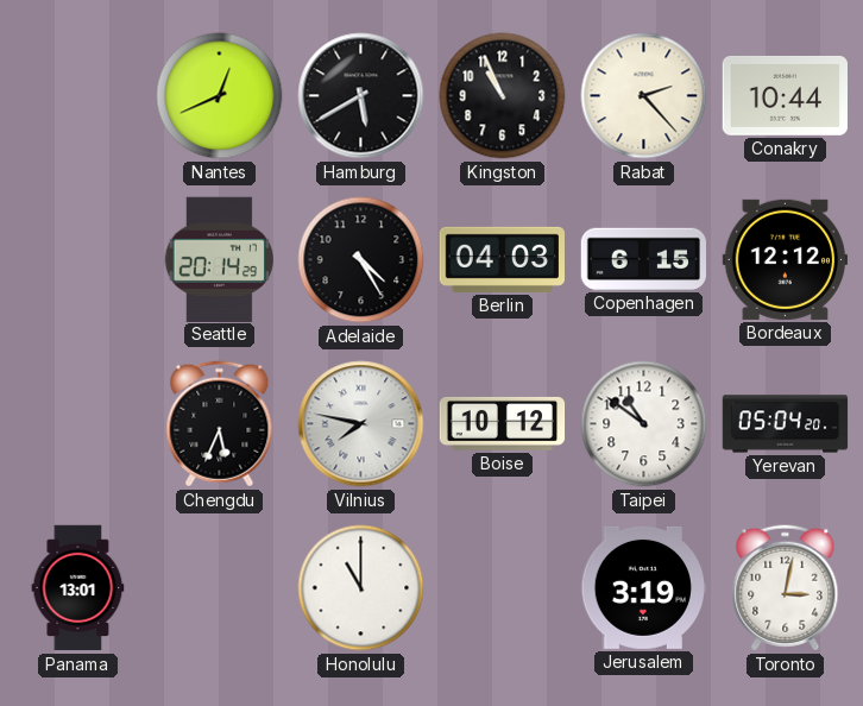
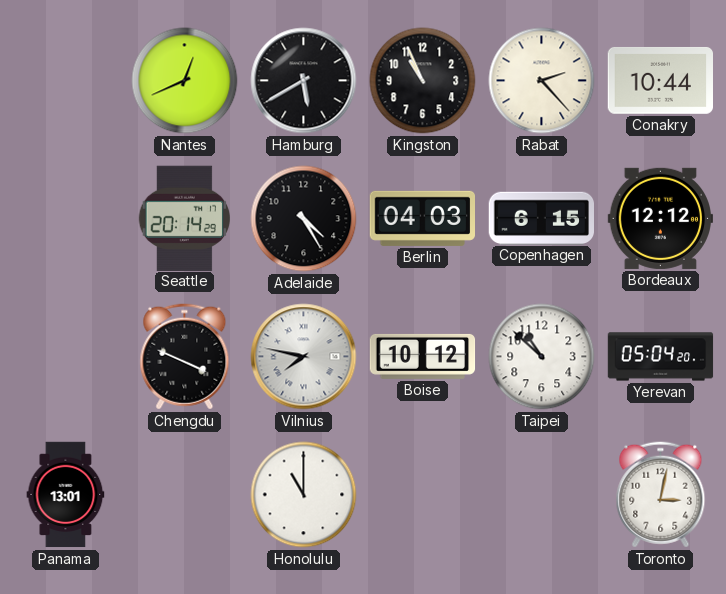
Chengdu: 5:34 -> 3:49 (185, 357)
Taipei: 10:51 -> 10:52 (542, 357)
Jerusalem: 3:19 -> none (644, 587)
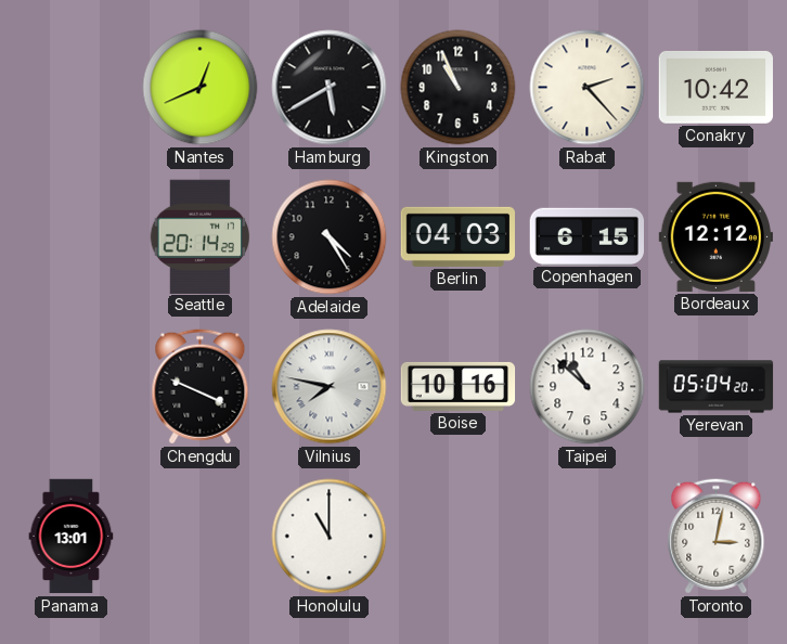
Conakry: 10:44 -> 10:42 (715, 87)
Boise: 10:12 -> 10:16 (459, 386)
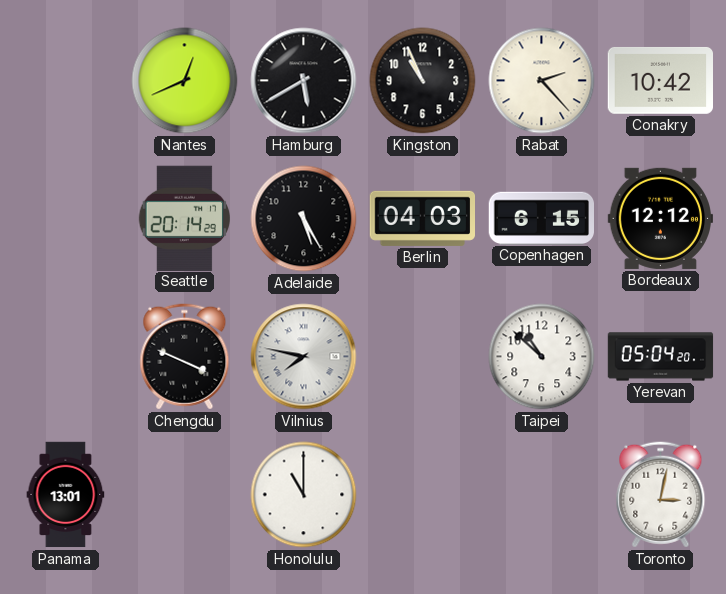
Adelaide: 4:25 -> 5:25 (304, 219)
Boise: 10:16 -> none (459, 386)
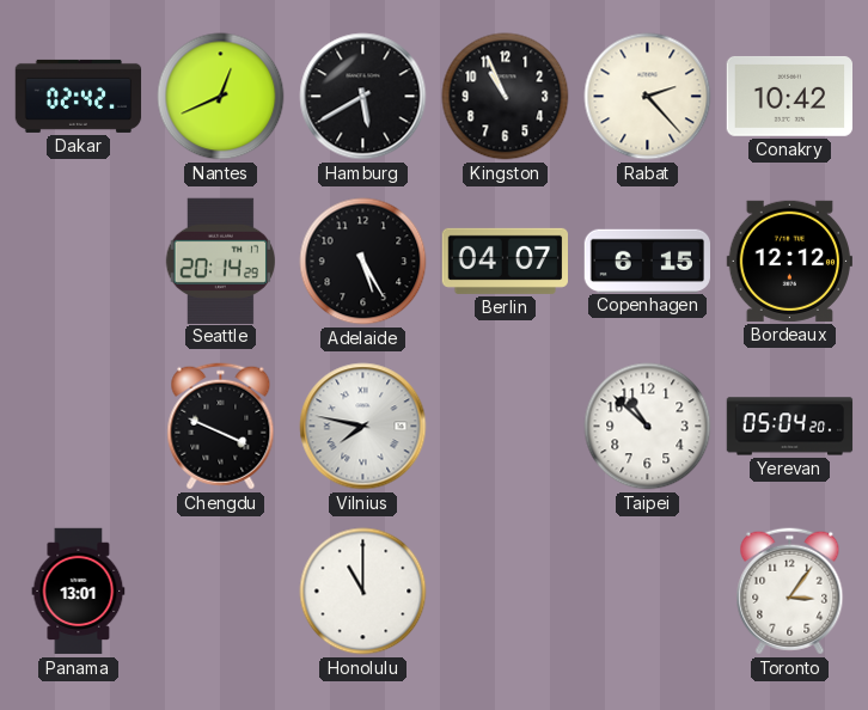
Dakar: none -> 02:42 (79, 96)
Berlin: 04:03 -> 04:07 (505, 261)
Toronto: 3:02 -> 3:06 (790, 592)
